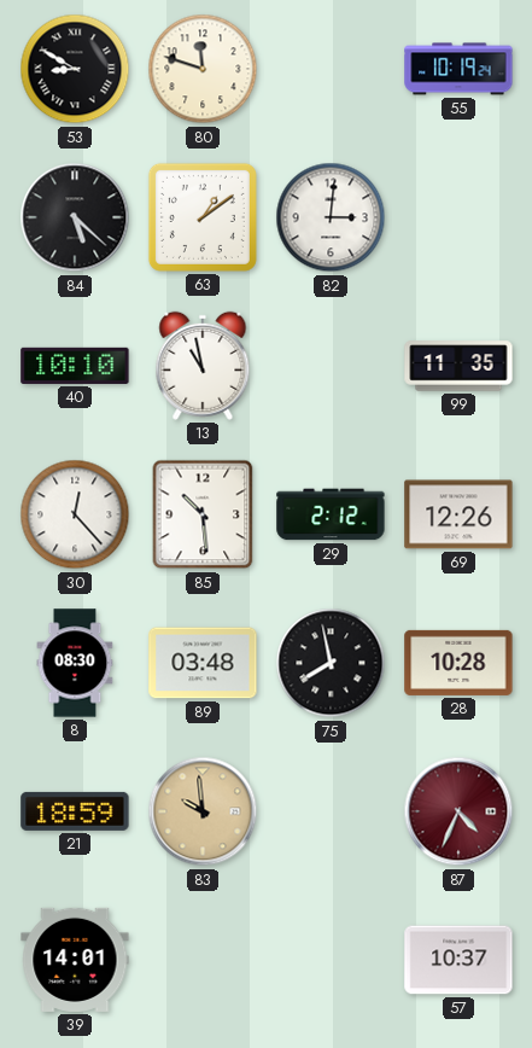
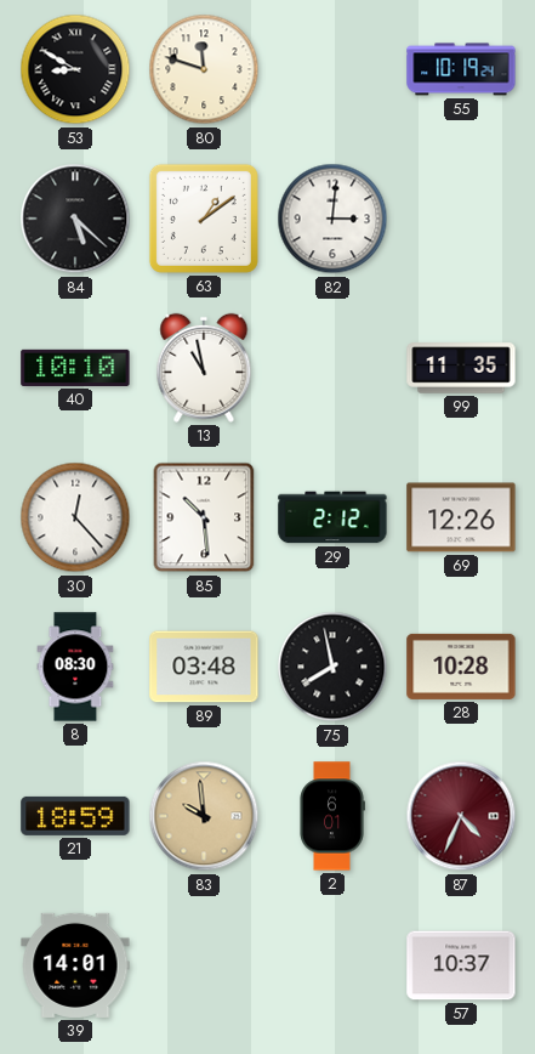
2: none -> 6:01 (332, 816)
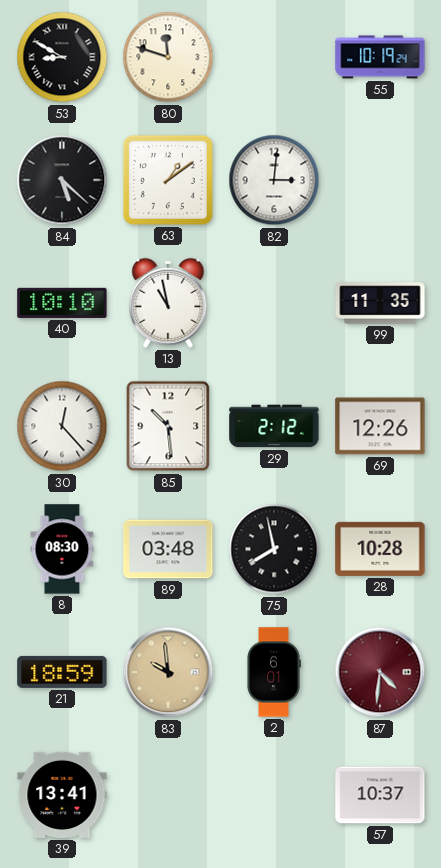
87: 4:34 -> 4:31 (380, 672)
39: 14:01 -> 13:41 (62, 795)
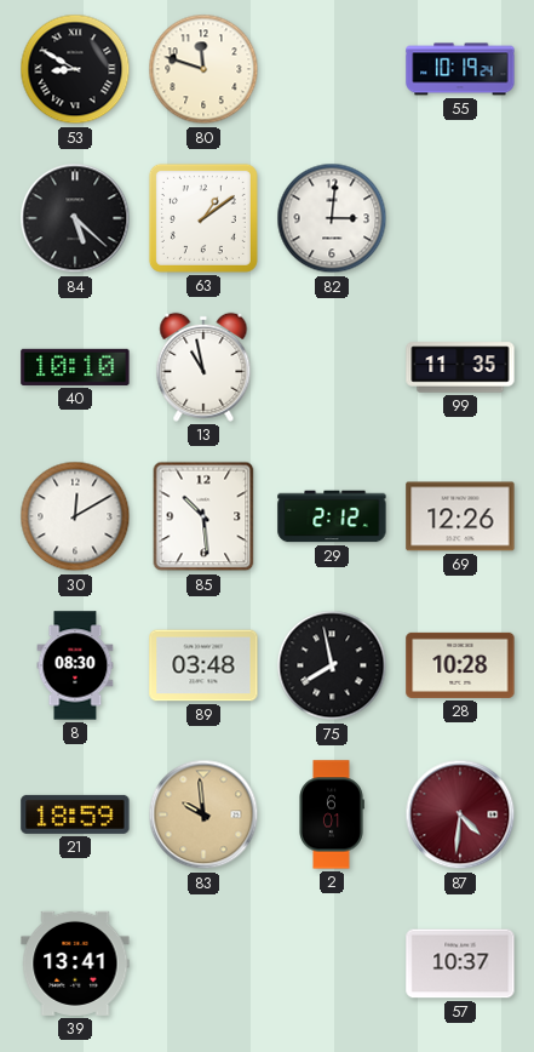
30: 12:23 -> 12:10 (75, 516)
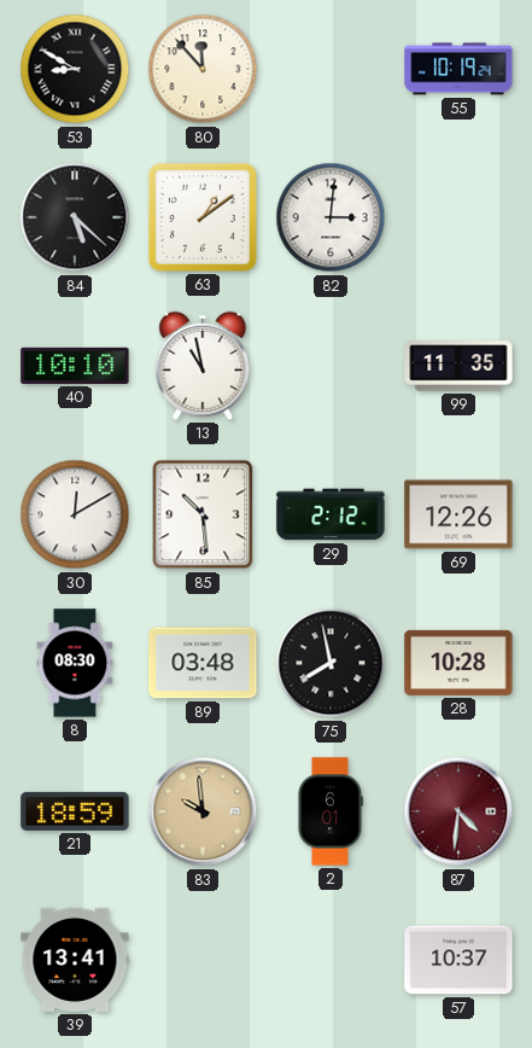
80: 11:48 -> 11:53 (203, 69)
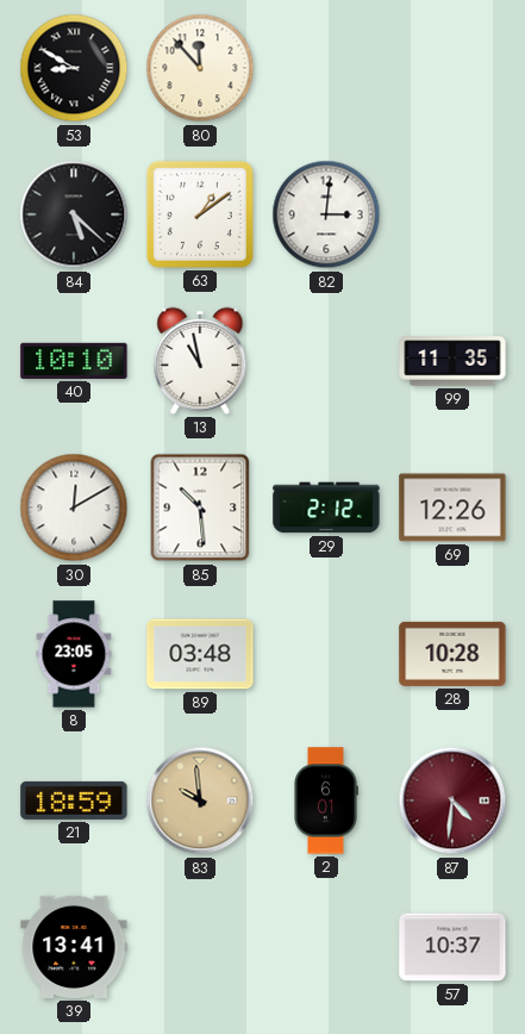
55: 10:19 -> none (458, 69)
8: 08:30 -> 23:05 (74, 654)
75: 7:58 -> none (331, 663)
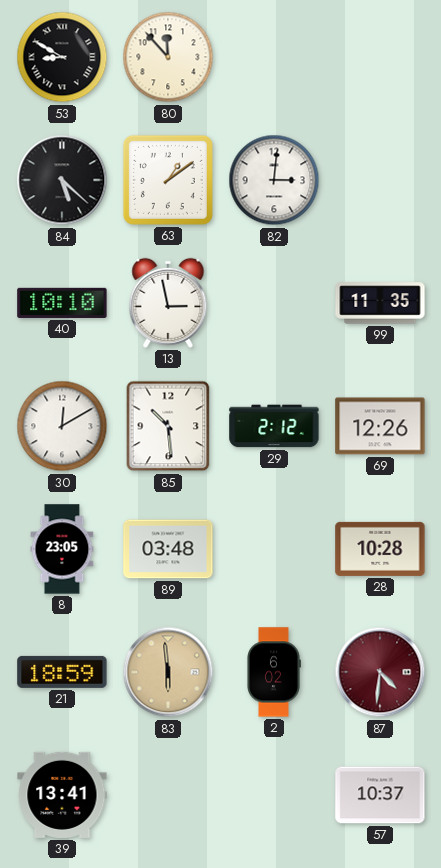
13: 10:58 -> 2:58 (168, 303)
83: 9:59 -> 5:59 (168, 672)
2: 6:01 -> 6:02 (274, 672)
